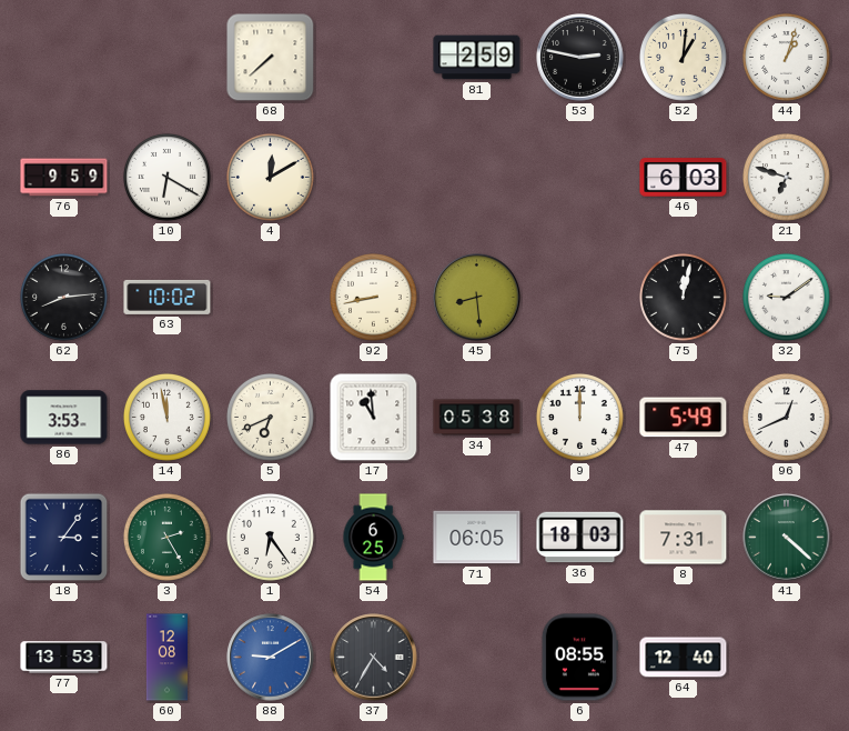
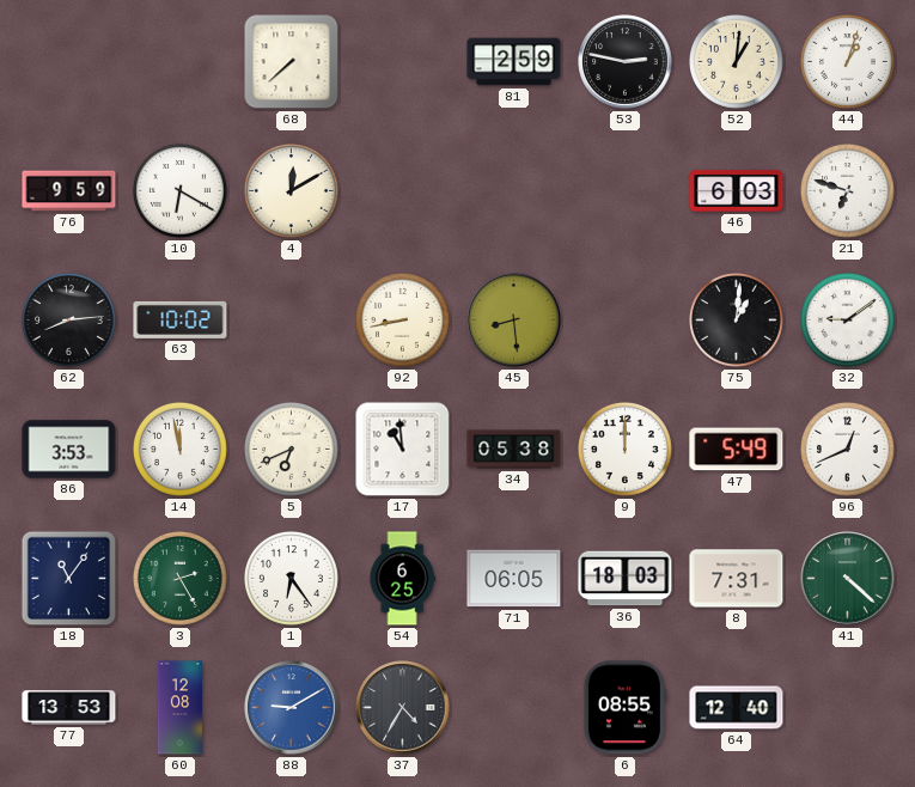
75: 12:02 -> 1:01 (737, 321)
18: 3:06 -> 11:06 (69, 579)
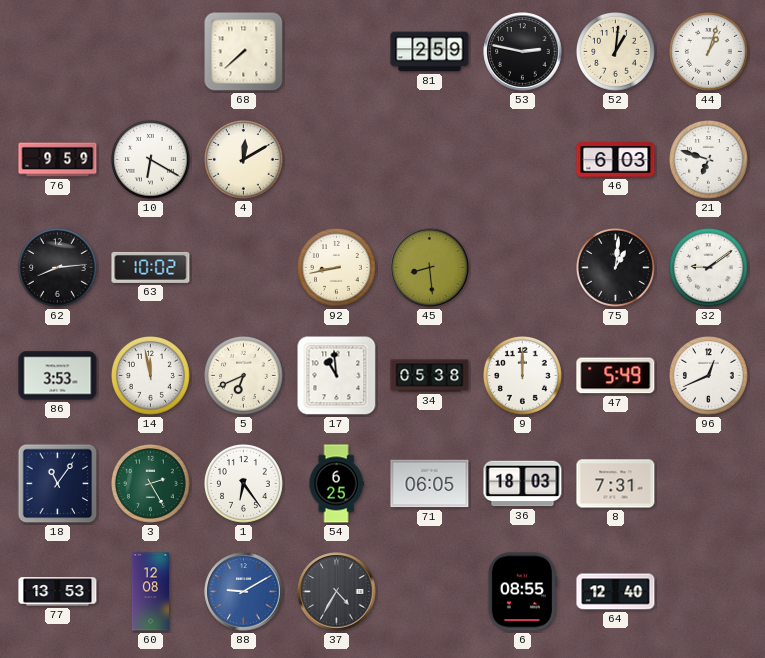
41: 4:22 -> none (848, 579)
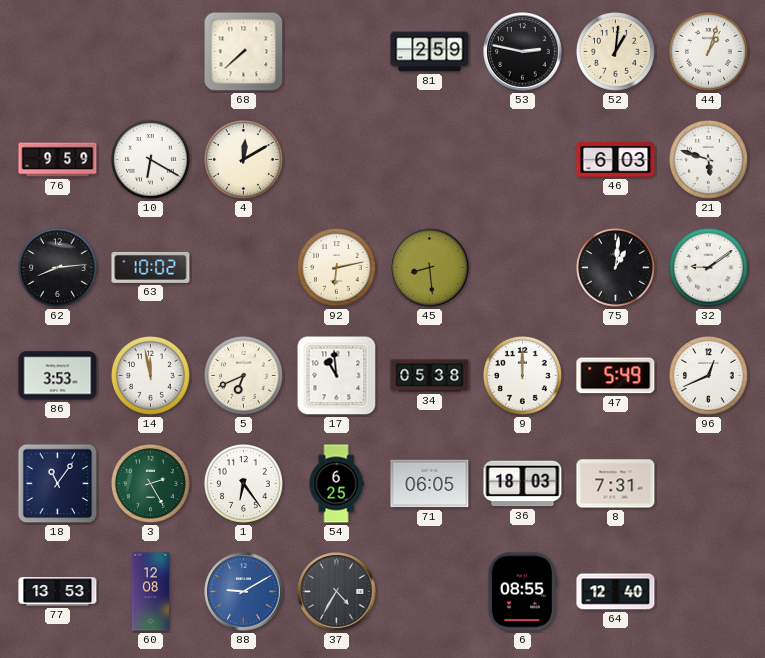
21: 6:48 -> 5:48 (709, 160)
92: 8:43 -> 6:13 (337, 268)
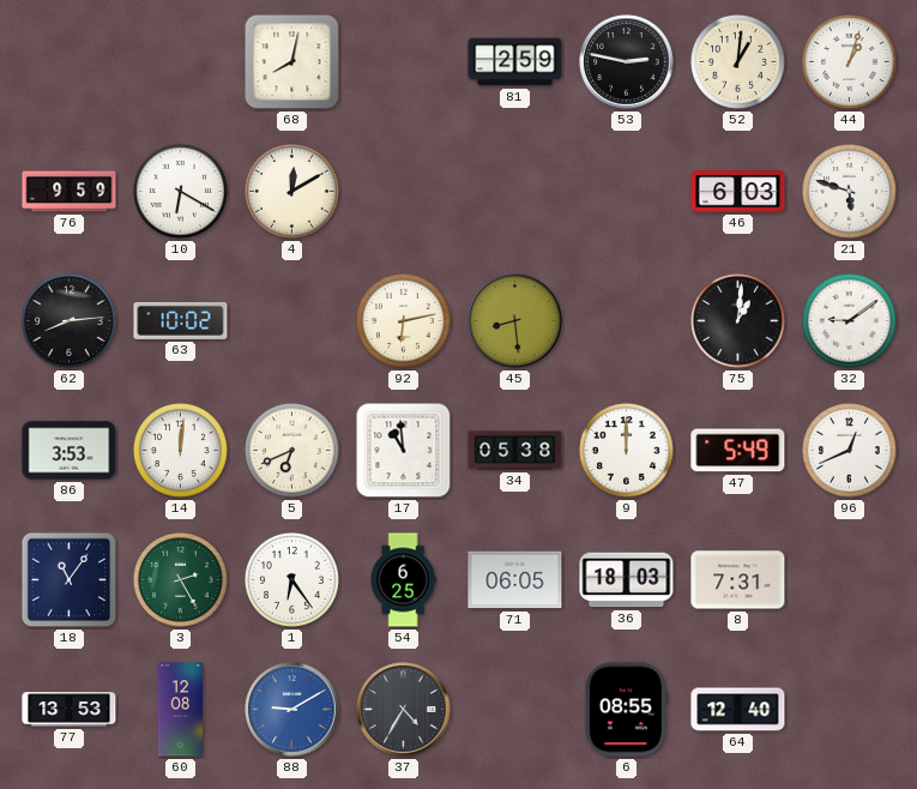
68: 7:38 -> 8:02 (292, 62)
14: 11:58 -> 12:01 (181, 451)
